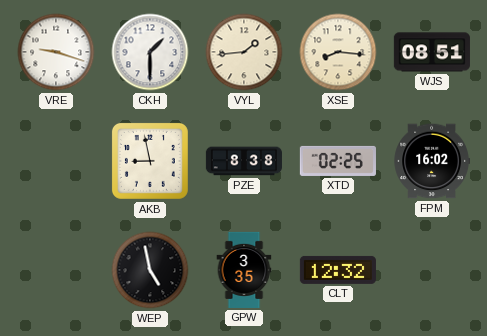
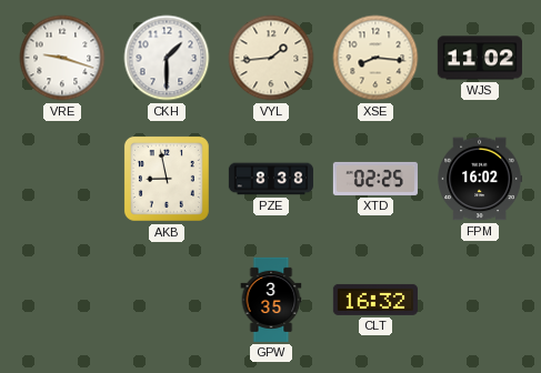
WJS: 08:51 -> 11:02 (480, 58)
WEP: 4:58 -> none (150, 270)
CLT: 12:32 -> 16:32 (375, 300)
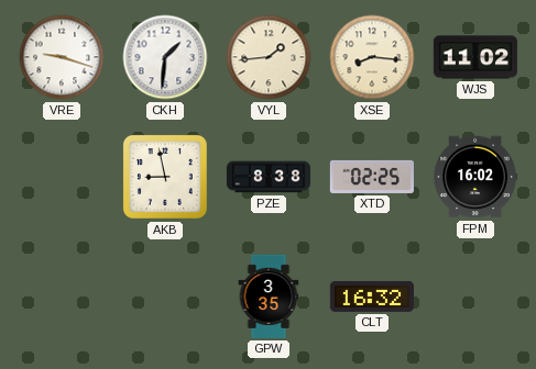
CKH: 1:30 -> 1:31 (165, 57)
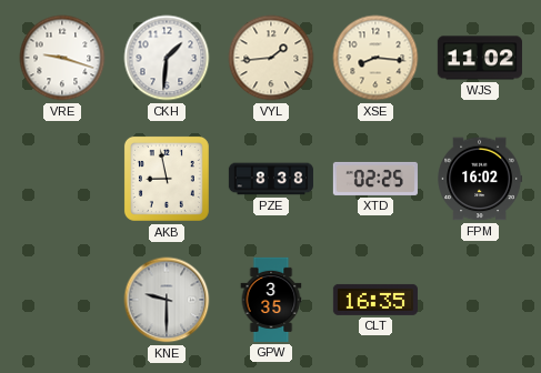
KNE: none -> 9:30 (167, 300)
CLT: 16:32 -> 16:35 (375, 300)
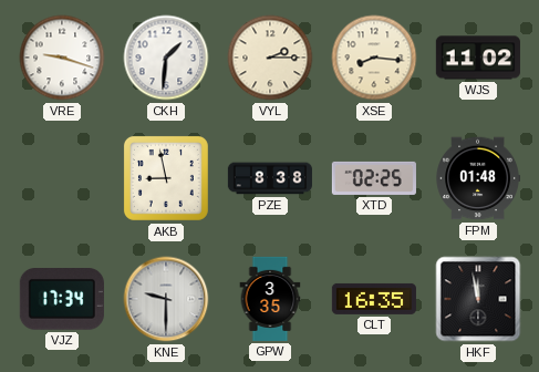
VYL: 1:44 -> 2:15 (270, 58)
FPM: 16:02 -> 01:48 (478, 178)
VJZ: none -> 17:34 (62, 299)
HKF: none -> 11:58 (478, 299)
